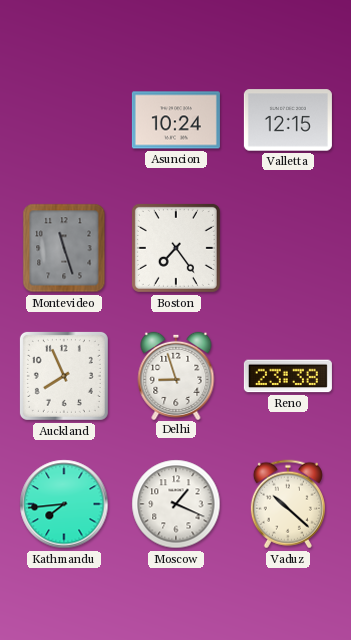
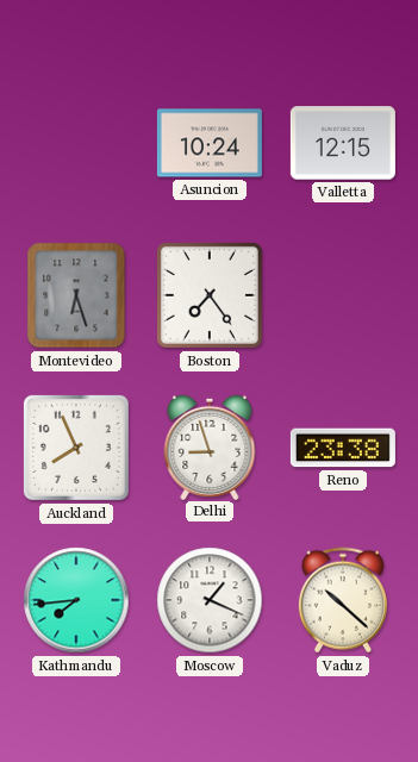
Montevideo: 11:27 -> 6:27 (76, 295)
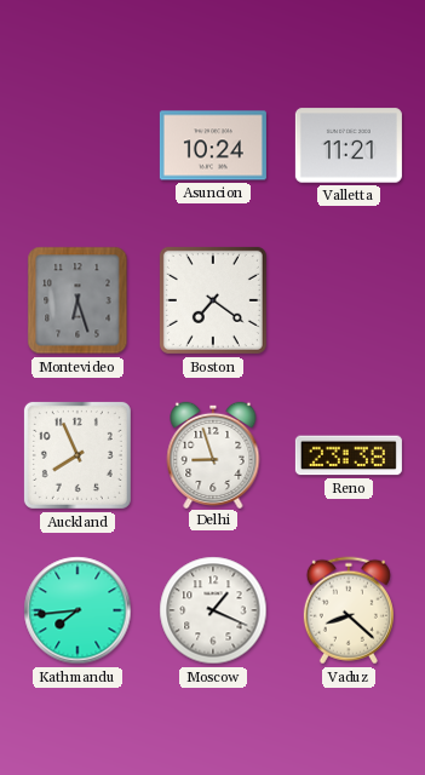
Valletta: 12:15 -> 11:21 (349, 145)
Boston: 7:24 -> 7:21 (213, 300)
Vaduz: 10:22 -> 8:22 (349, 610)
